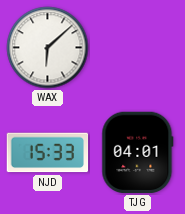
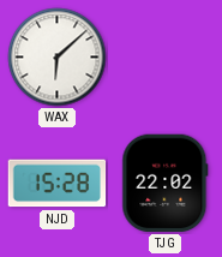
NJD: 15:33 -> 15:28 (58, 184)
TJG: 04:01 -> 22:02 (166, 184)
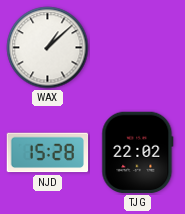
WAX: 6:08 -> 1:08 (48, 48)
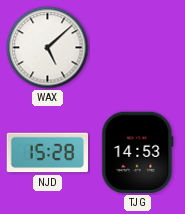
WAX: 1:08 -> 5:08 (48, 48)
TJG: 22:02 -> 14:53 (138, 153)
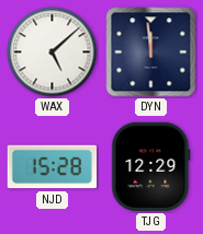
DYN: none -> 11:59 (151, 52)
TJG: 14:53 -> 12:29 (151, 167)
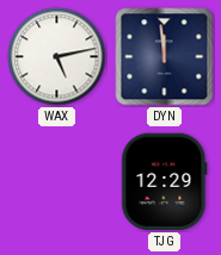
WAX: 5:08 -> 5:13 (57, 57)
NJD: 15:28 -> none (53, 167)
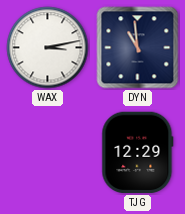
WAX: 5:13 -> 3:13 (48, 48)
DYN: 11:59 -> 10:59 (138, 48)
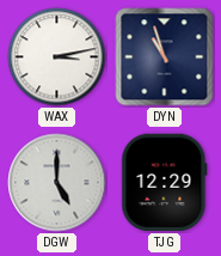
DYN: 10:59 -> 10:57 (165, 57)
DGW: none -> 5:00 (57, 183)
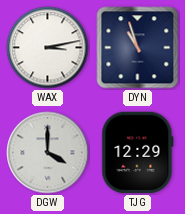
DGW: 5:00 -> 4:00 (48, 153)
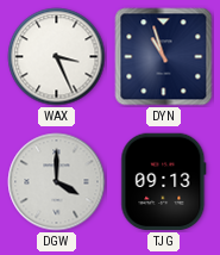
WAX: 3:13 -> 3:26 (57, 57)
TJG: 12:29 -> 09:13 (164, 182)
